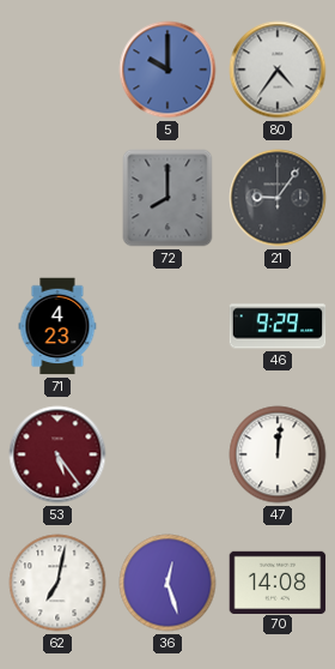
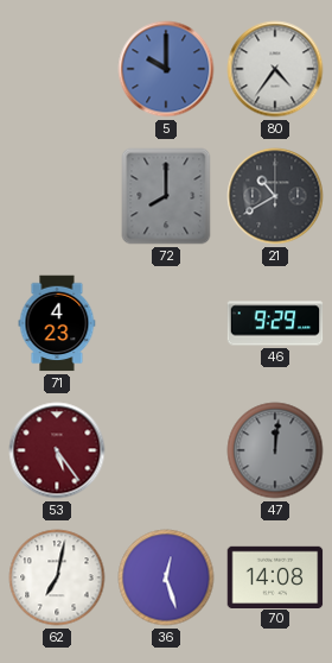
21: 9:06 -> 10:40 (275, 196)
47 dial: white -> grey (275, 450)
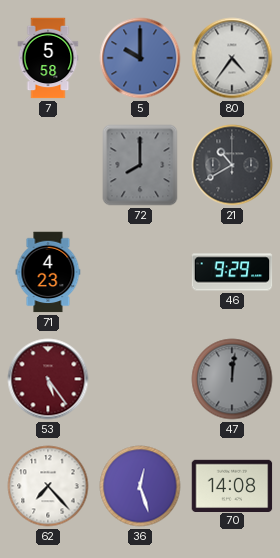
7: none -> 5:58 (48, 58)
62: 7:02 -> 7:23 (48, 486)
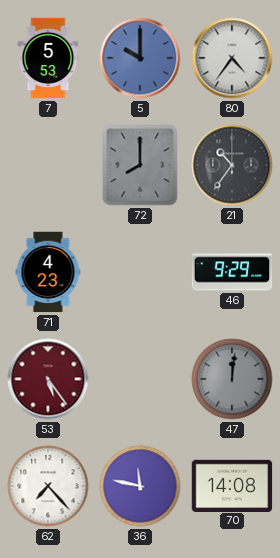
7: 5:58 -> 5:53 (48, 58)
21: 10:40 -> 10:36 (232, 165)
36: 12:27 -> 11:47 (140, 486)
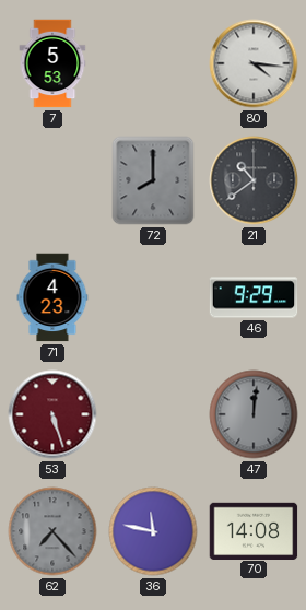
5: 10:00 -> none (140, 58)
80: 4:36 -> 4:16 (254, 63)
21: 10:36 -> 10:39 (254, 180)
53: 5:24 -> 5:27 (52, 414)
62 dial: white -> grey (52, 531)
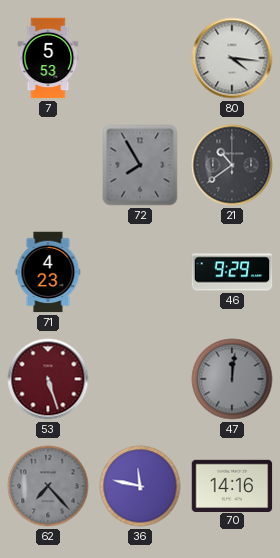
72: 8:00 -> 7:55 (140, 165)
70: 14:08 -> 14:16 (232, 485)
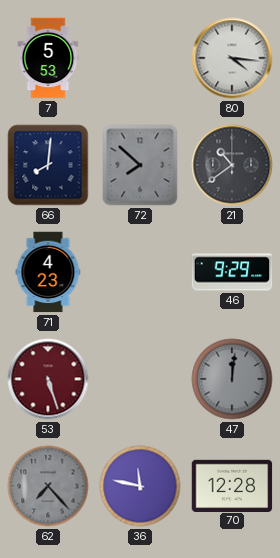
66: none -> 8:01 (48, 165)
72: 7:55 -> 7:52 (140, 165)
70: 14:16 -> 12:28 (232, 485)
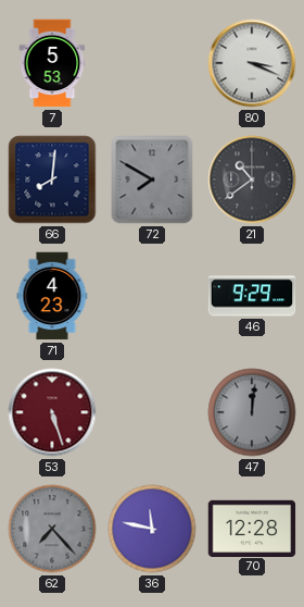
80: 4:16 -> 3:19 (252, 63)
72: 7:52 -> 7:50 (152, 179)
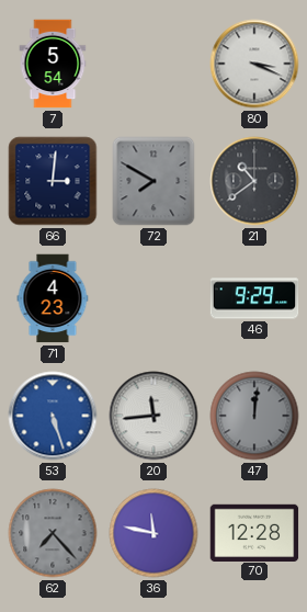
7: 5:53 -> 5:54 (53, 64)
66: 8:01 -> 3:01 (53, 181)
53 dial: burgundy -> blue (53, 416)
20: none -> 11:44 (153, 416)
